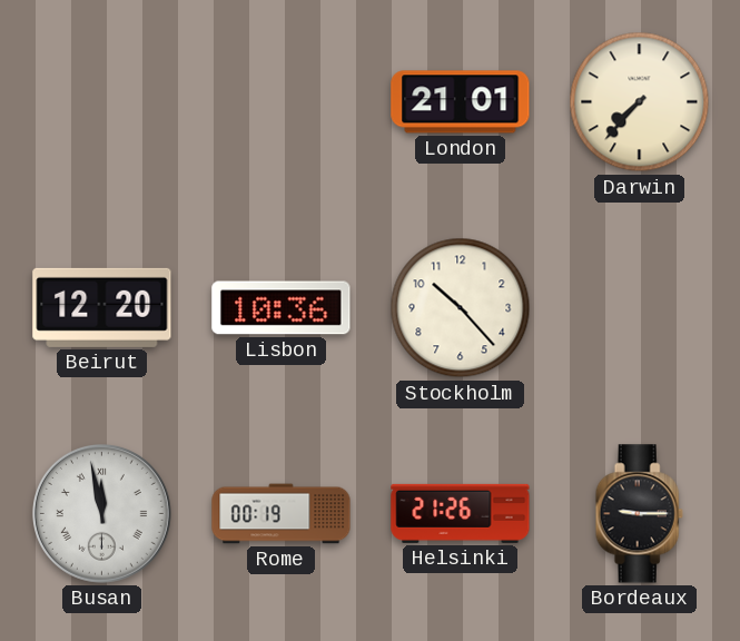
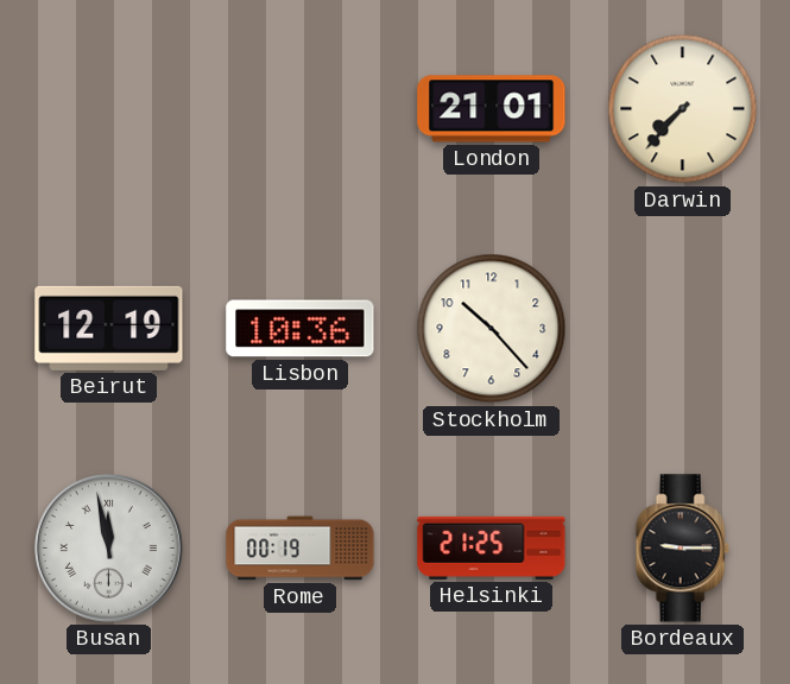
Beirut: 12:20 -> 12:19 (109, 328)
Helsinki: 21:26 -> 21:25 (492, 547)
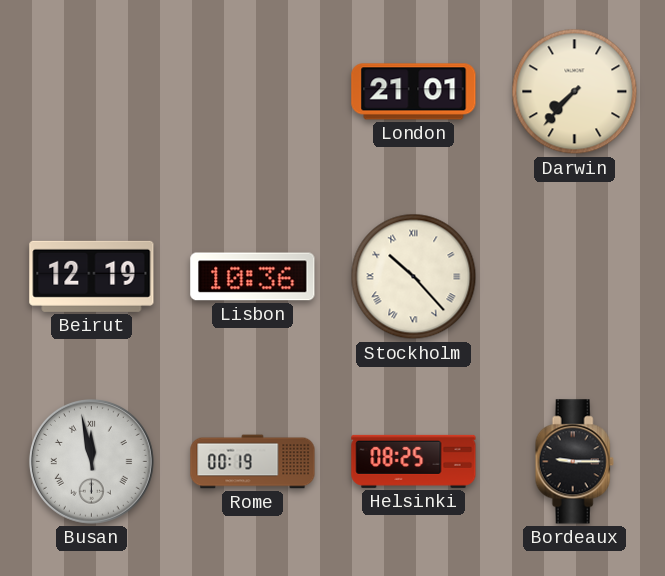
Stockholm numerals: Arabic -> Roman (414, 277)
Helsinki: 21:25 -> 08:25 (414, 461)
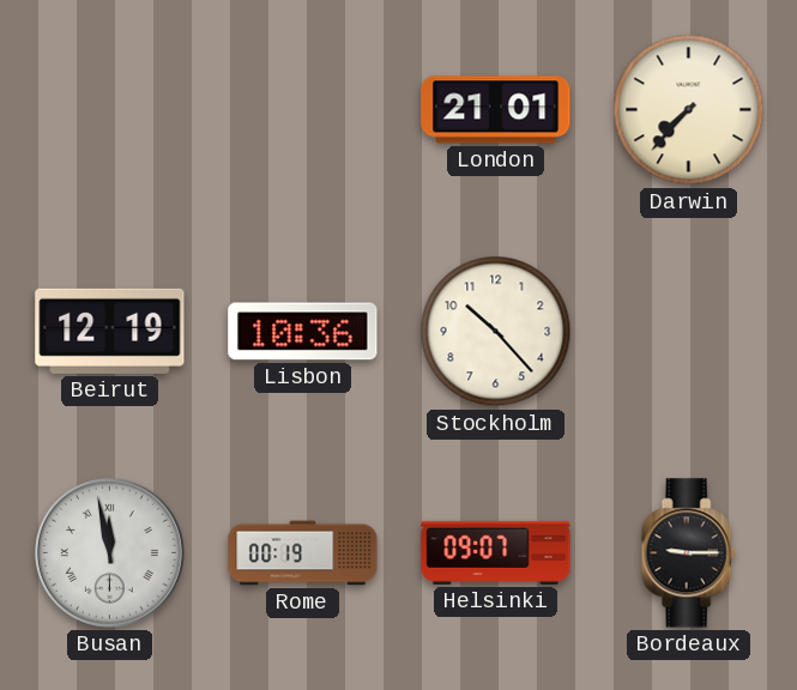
Stockholm numerals: Roman -> Arabic (496, 332)
Helsinki: 08:25 -> 09:07 (496, 552)
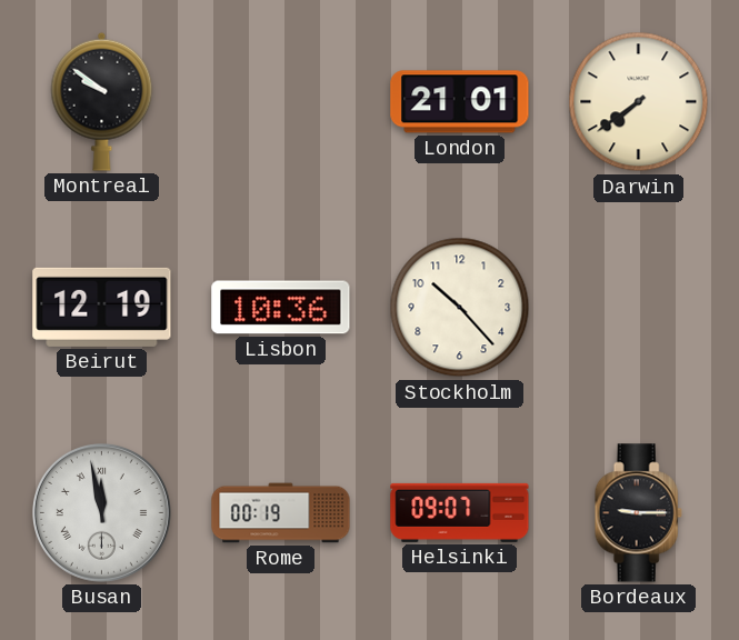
Montreal: none -> 9:51 (102, 101)
Darwin: 7:37 -> 7:39 (639, 102)
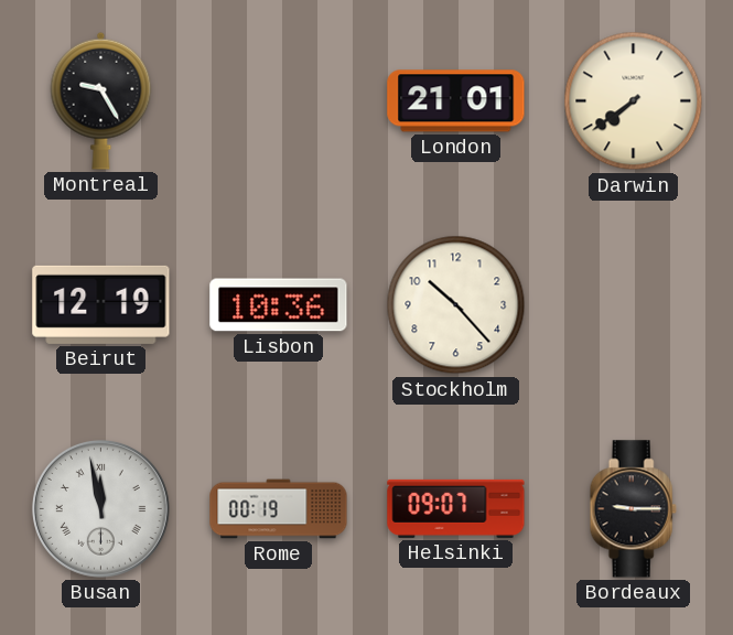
Montreal: 9:51 -> 9:25 (101, 100)
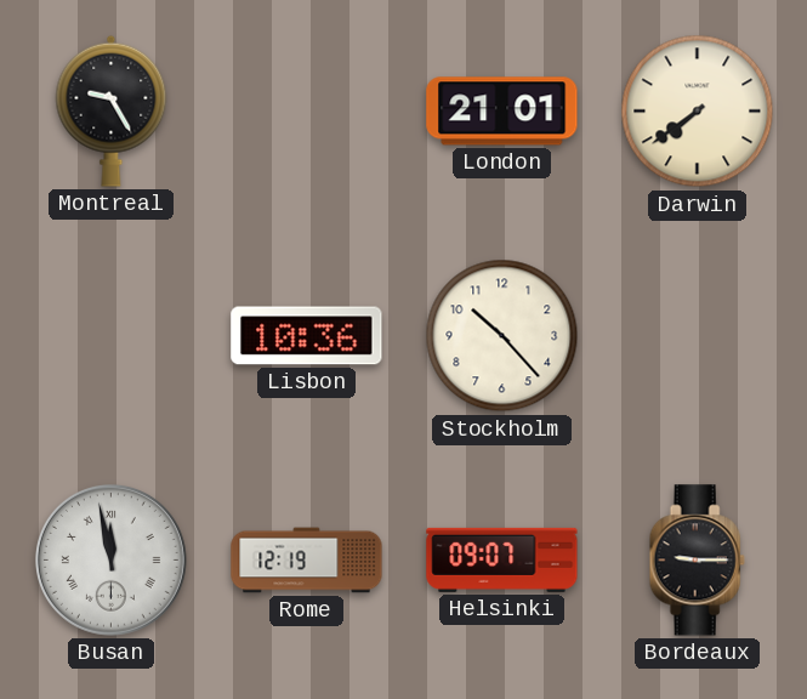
Beirut: 12:19 -> none (101, 304)
Rome: 00:19 -> 12:19 (307, 561)
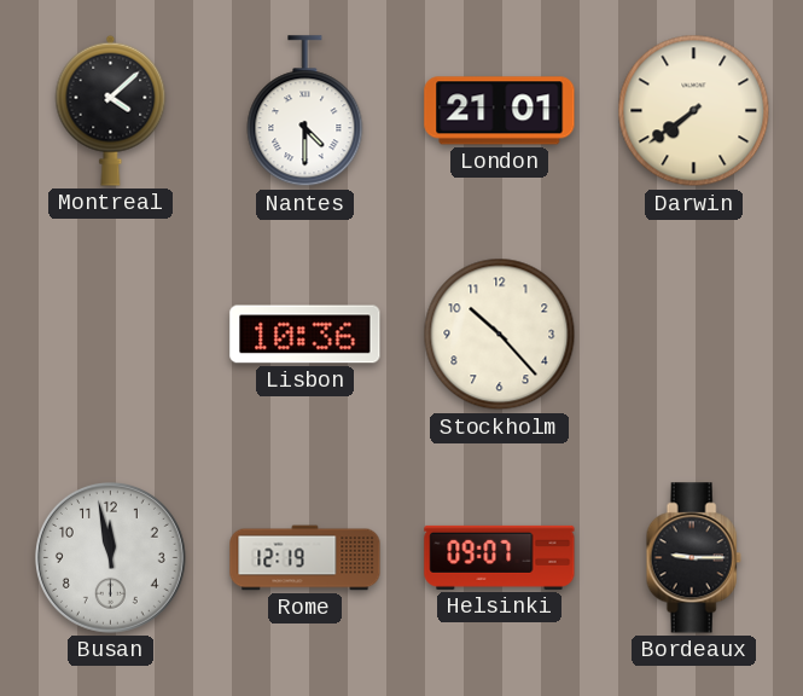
Montreal: 9:25 -> 4:08 (111, 110)
Nantes: none -> 4:30 (306, 111)
Busan numerals: Roman -> Arabic (110, 557)
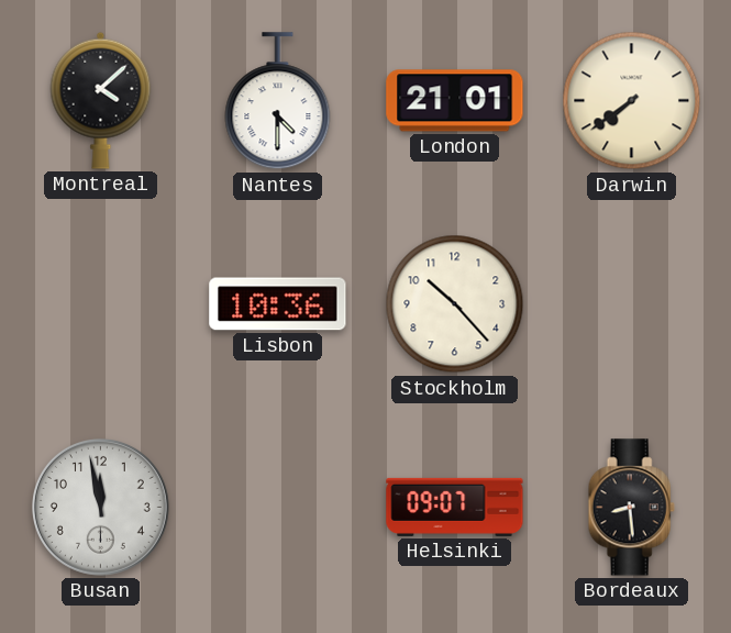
Rome: 12:19 -> none (306, 558)
Bordeaux: 9:15 -> 8:29 (631, 508)
